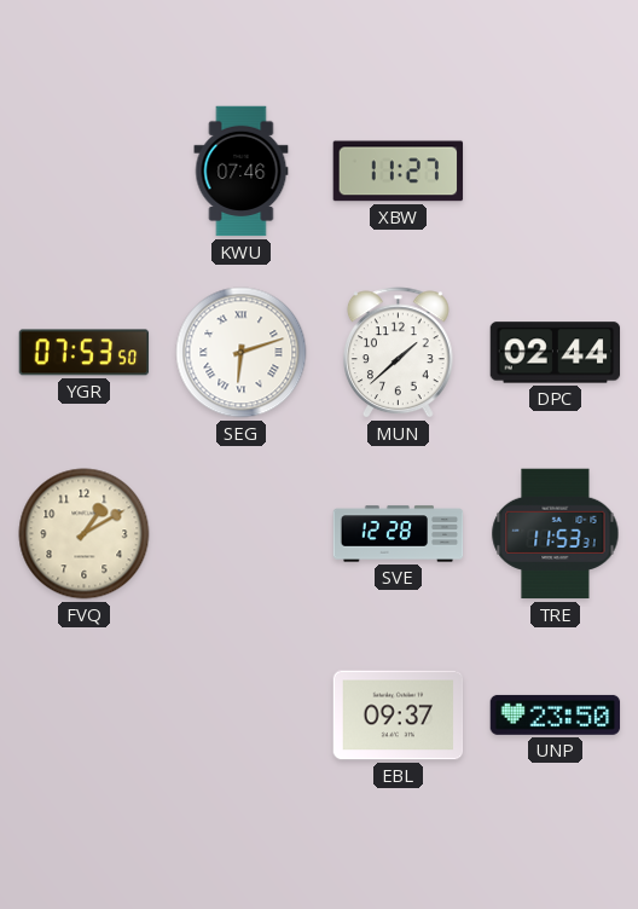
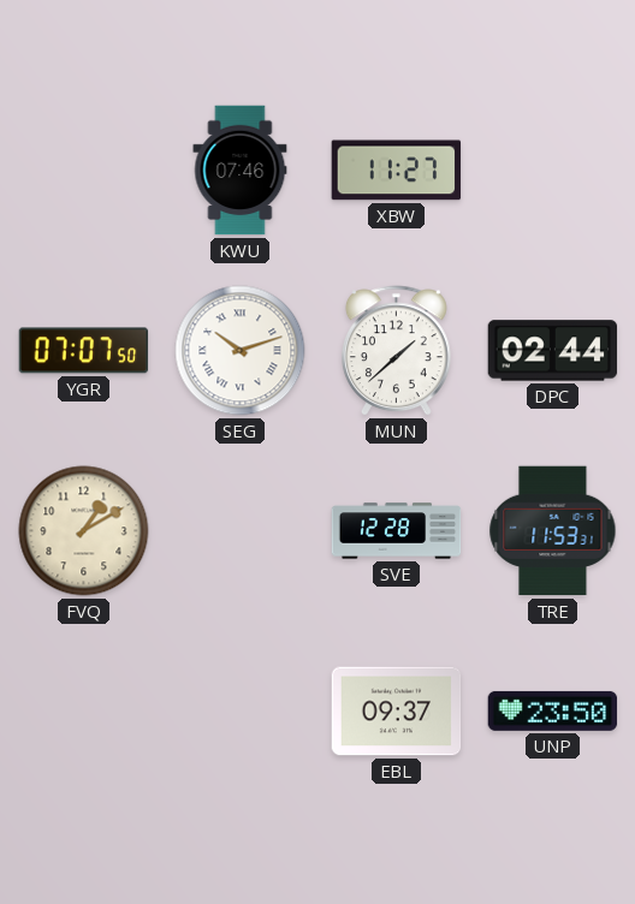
YGR: 07:53 -> 07:07 (84, 351)
SEG: 6:12 -> 10:12 (241, 351)
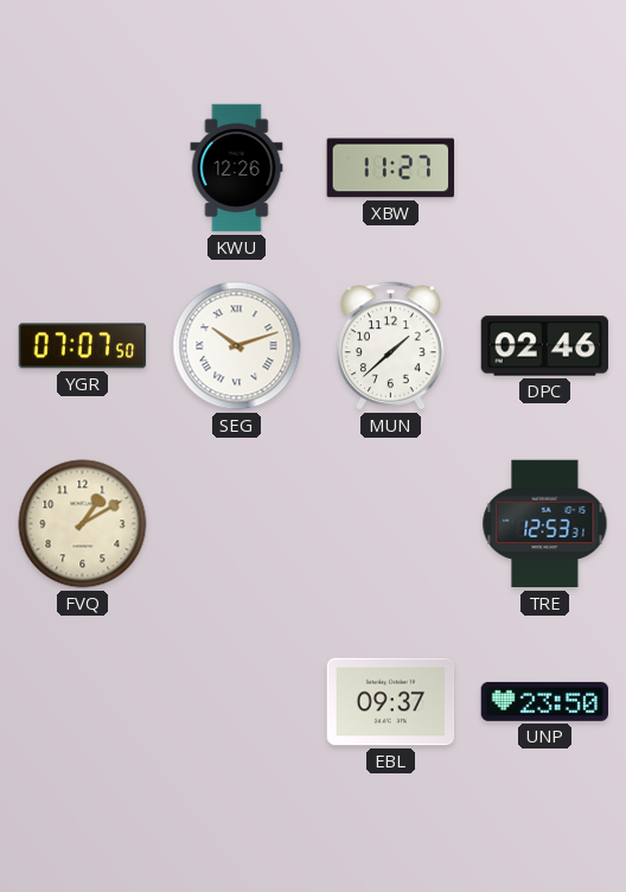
KWU: 07:46 -> 12:26 (237, 168)
DPC: 02:44 -> 02:46 (545, 346)
SVE: 12:28 -> none (397, 531)
TRE: 11:53 -> 12:53 (545, 524)
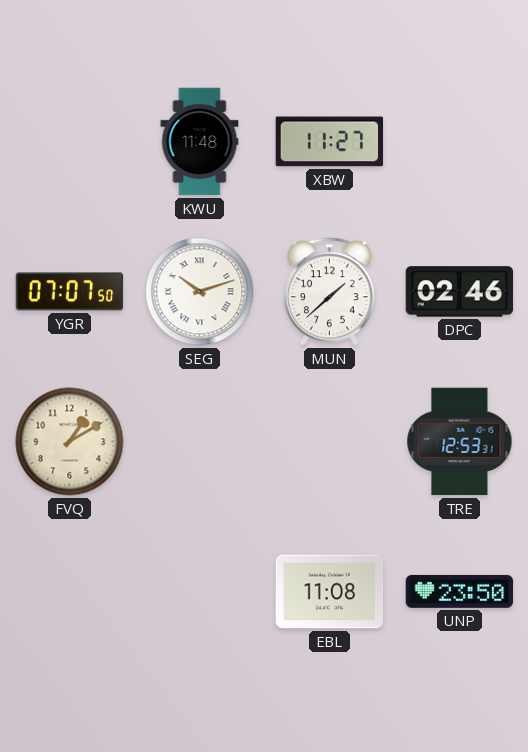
KWU: 12:26 -> 11:48 (200, 142)
EBL: 09:37 -> 11:08 (330, 592)
